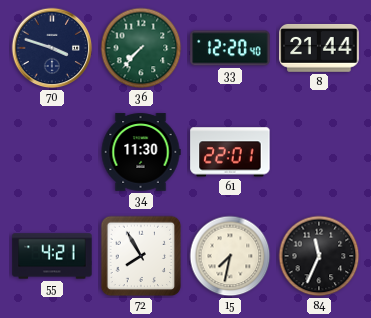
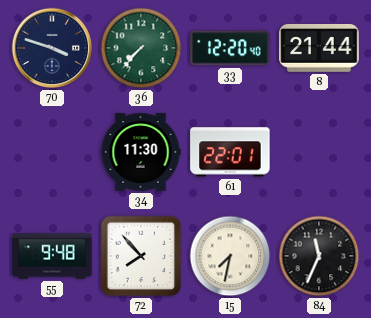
55: 4:21 -> 9:48 (52, 256)
72: 7:55 -> 7:53 (141, 256)
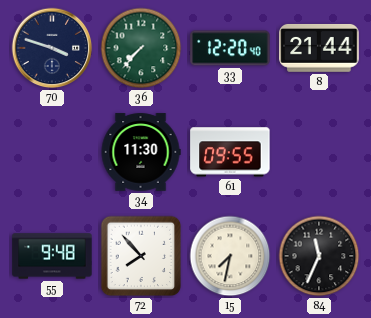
61: 22:01 -> 09:55 (230, 152)
